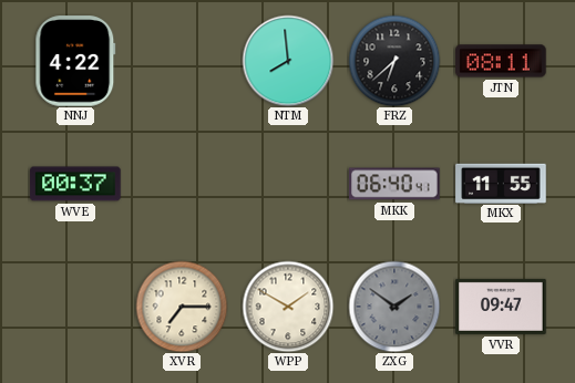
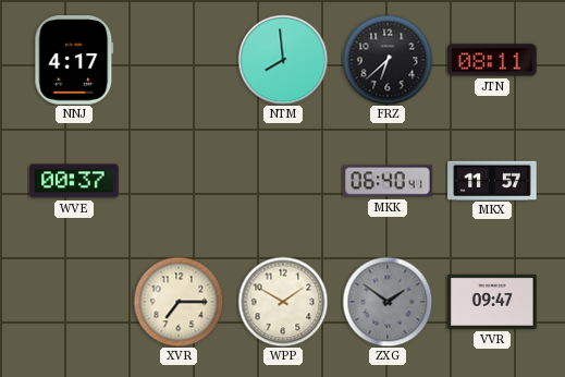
NNJ: 4:22 -> 4:17 (74, 60)
MKX: 11:55 -> 11:57 (492, 180)
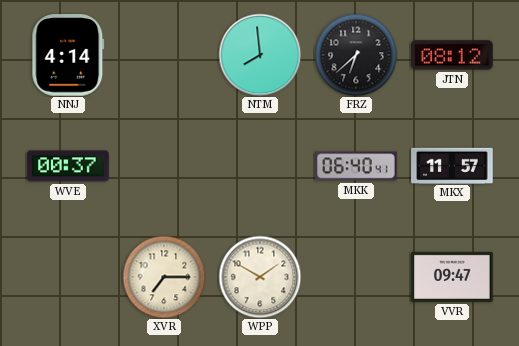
NNJ: 4:17 -> 4:14 (68, 55)
JTN: 08:11 -> 08:12 (452, 55)
ZXG: 1:51 -> none (388, 302)
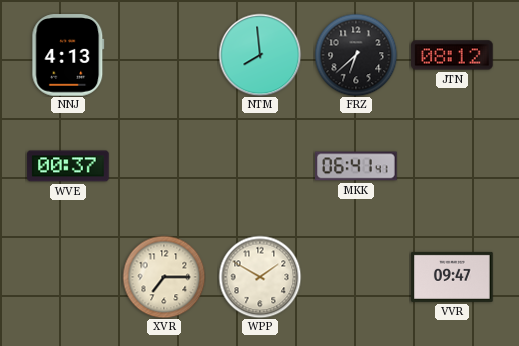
NNJ: 4:14 -> 4:13 (68, 55)
MKK: 06:40 -> 06:41 (356, 166)
MKX: 11:57 -> none (452, 165)
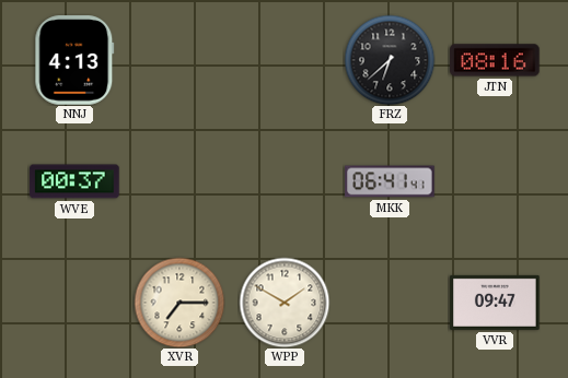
NTM: 7:59 -> none (260, 55)
JTN: 08:12 -> 08:16 (495, 60)
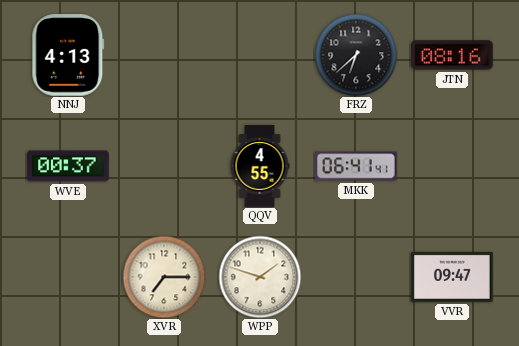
QQV: none -> 4:55 (260, 166)
WPP: 1:50 -> 1:48 (260, 277)
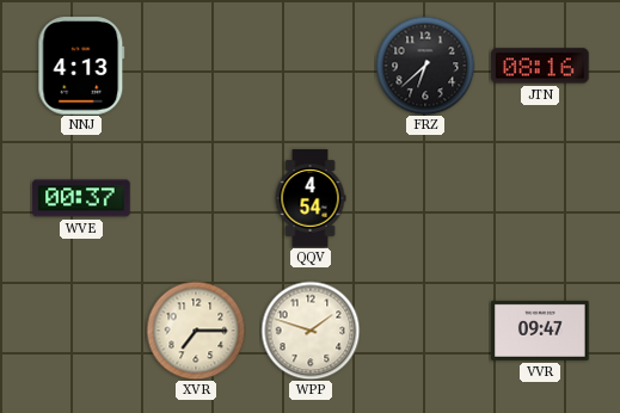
QQV: 4:55 -> 4:54 (311, 198)
MKK: 06:41 -> none (356, 166)
